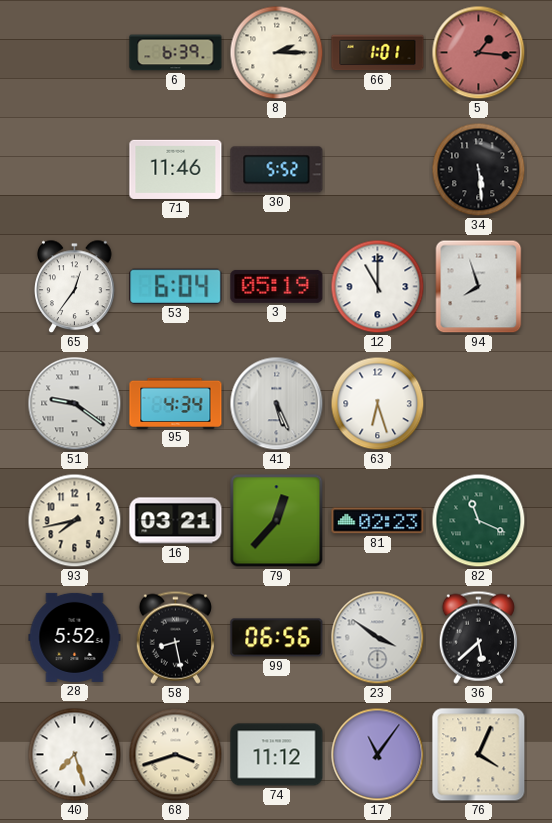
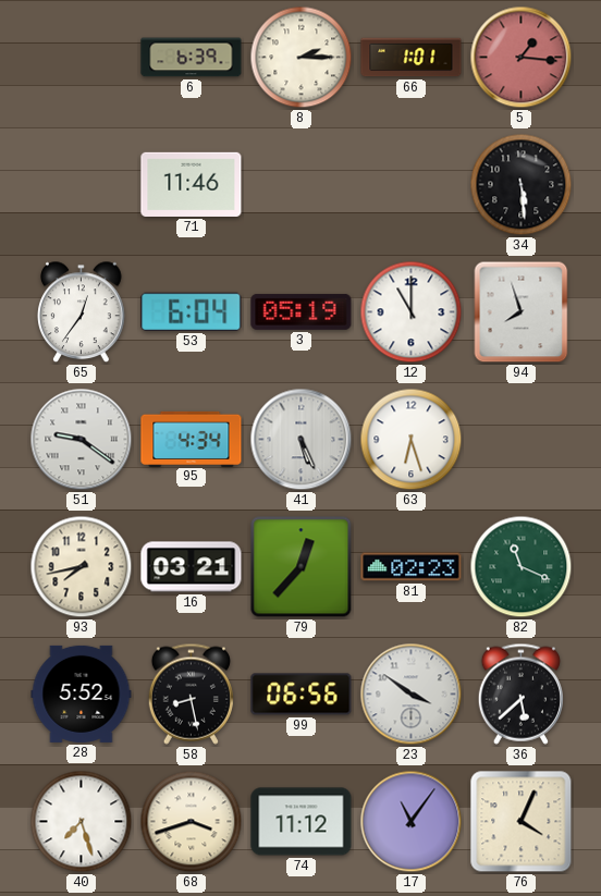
30: 5:52 -> none (277, 170)
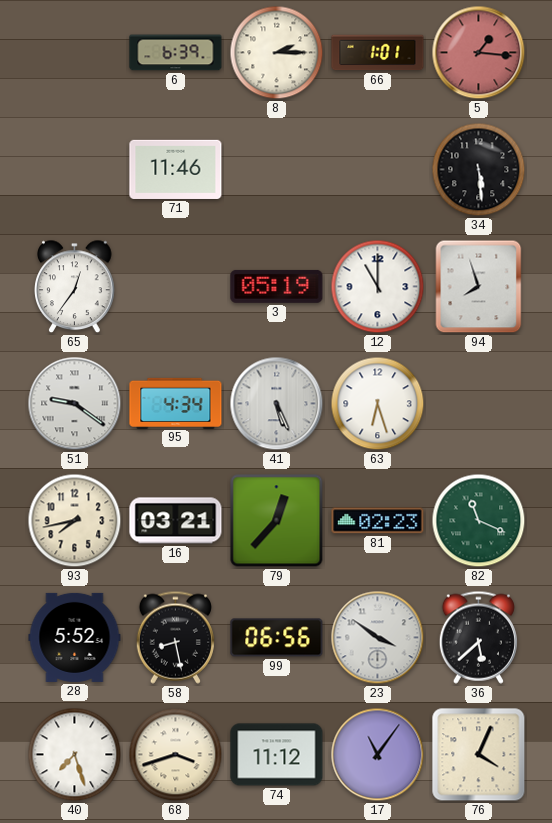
53: 6:04 -> none (192, 311)
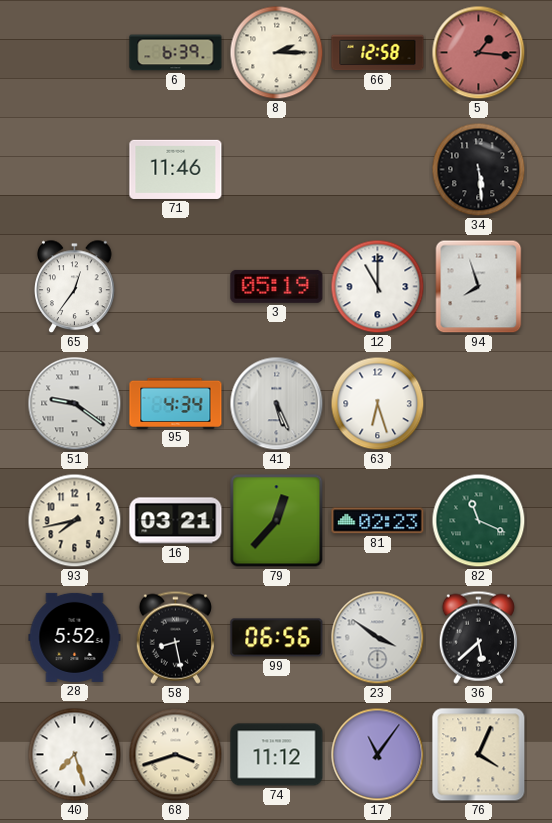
66: 1:01 -> 12:58 (378, 53)
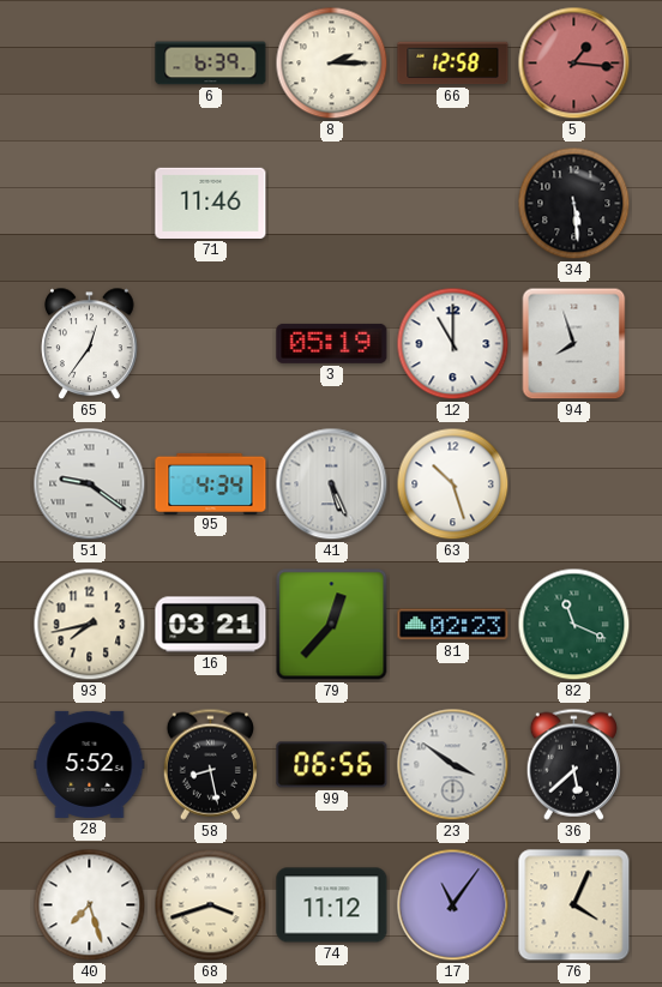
63: 6:27 -> 10:27 (453, 485)
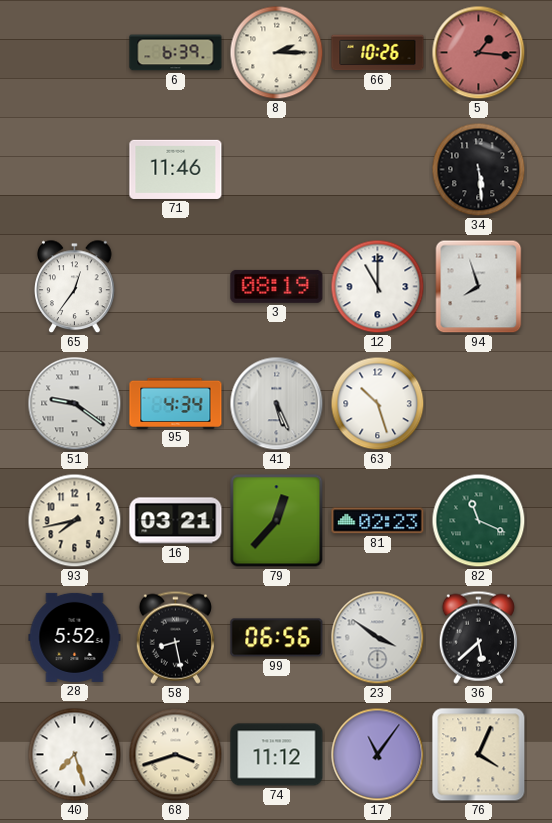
66: 12:58 -> 10:26 (378, 53)
3: 05:19 -> 08:19 (277, 286)
